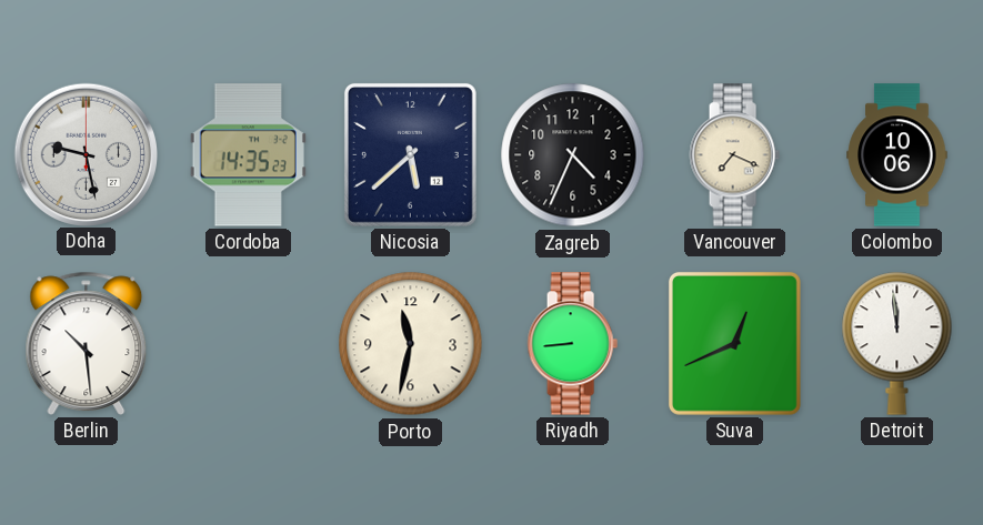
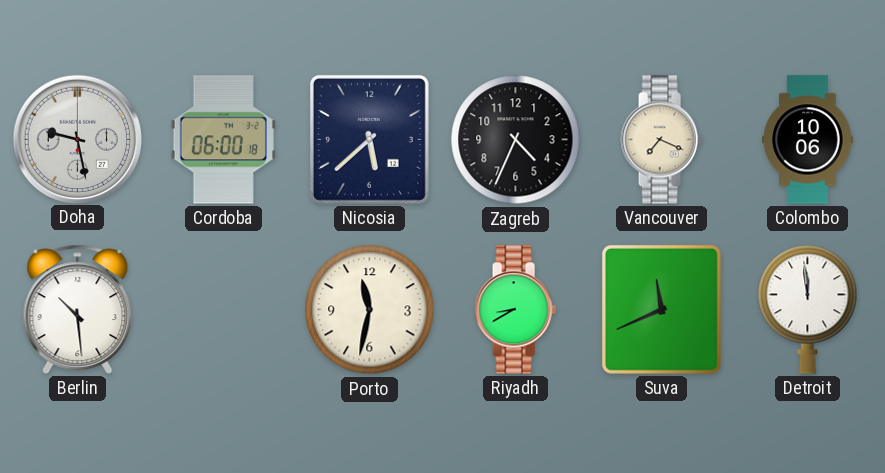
Cordoba: 14:35 -> 06:00 (223, 140)
Riyadh: 8:44 -> 8:40 (515, 310)
Suva: 12:41 -> 11:41 (661, 309)
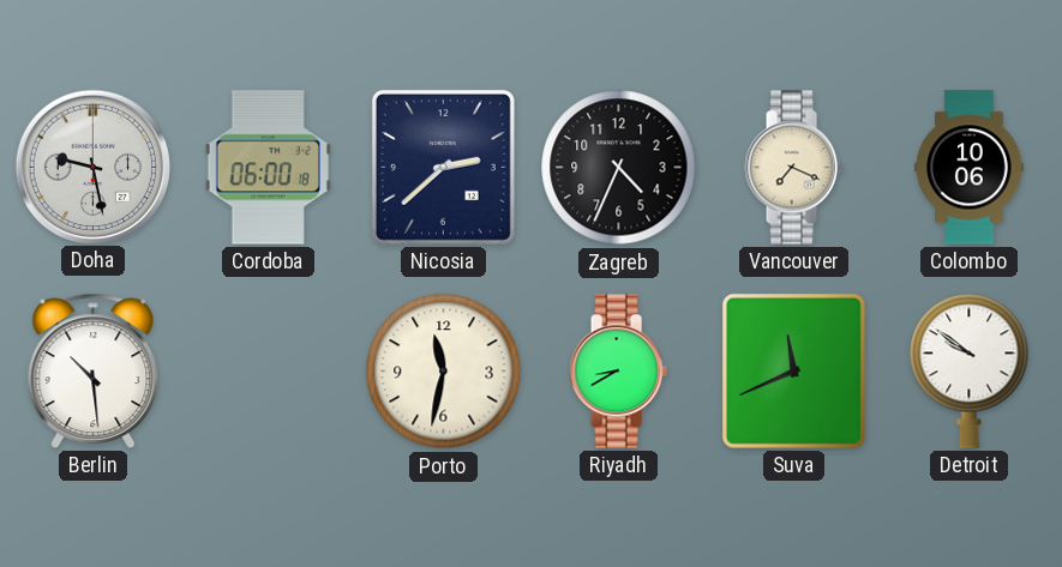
Nicosia: 5:38 -> 2:38 (443, 167)
Detroit: 11:59 -> 9:51 (970, 370)
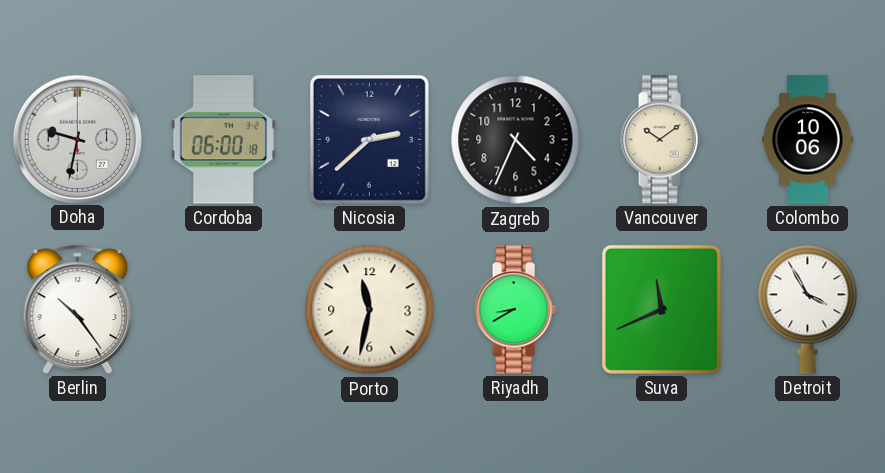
Doha: 9:28 -> 9:32 (77, 139)
Vancouver: 7:19 -> 10:09 (661, 140)
Berlin: 10:29 -> 10:24 (78, 309)
Detroit: 9:51 -> 3:55 (808, 309)
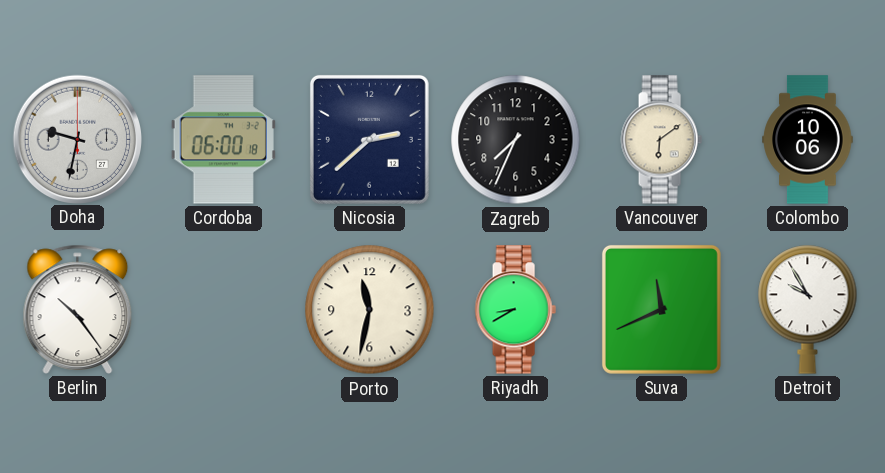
Zagreb: 4:34 -> 7:34 (516, 140)
Vancouver: 10:09 -> 6:09 (661, 140)
Detroit: 3:55 -> 9:55 (808, 309)
